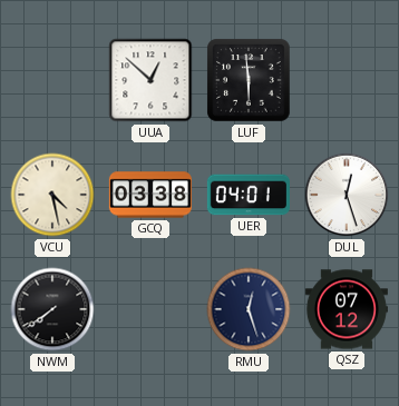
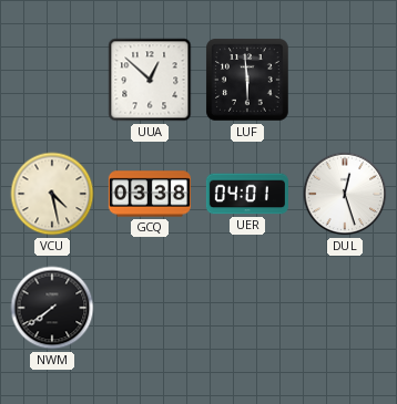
RMU: 12:27 -> none (249, 309)
QSZ: 07:12 -> none (347, 309)
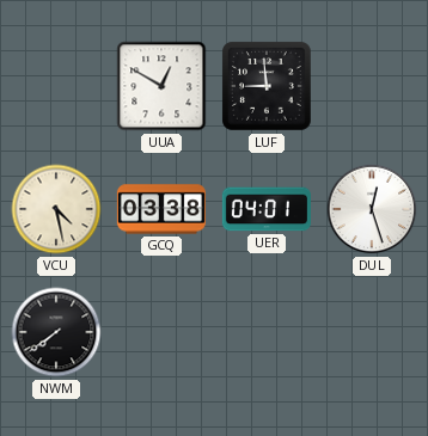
UUA: 12:52 -> 12:50 (161, 86)
LUF: 5:59 -> 8:59 (268, 87)
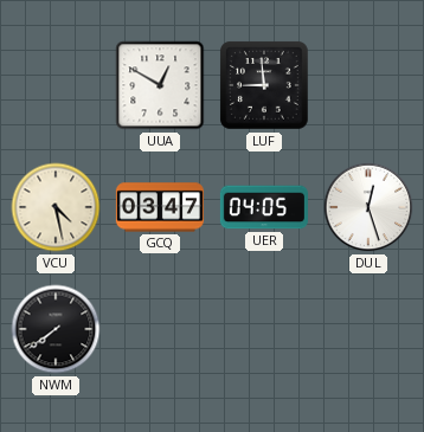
GCQ: 03:38 -> 03:47 (160, 207)
UER: 04:01 -> 04:05 (264, 207)
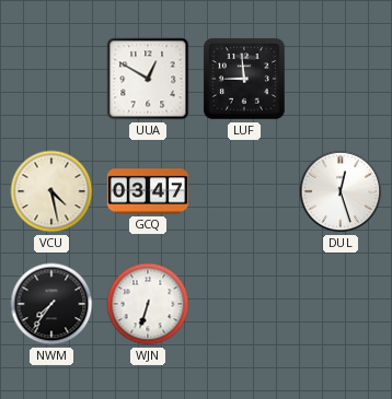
UER: 04:05 -> none (264, 207)
NWM: 7:39 -> 7:36 (51, 304)
WJN: none -> 6:33 (148, 304)
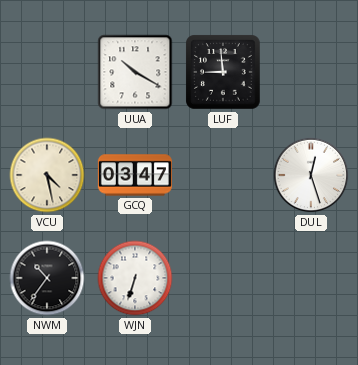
UUA: 12:50 -> 10:20 (135, 72)
NWM: 7:36 -> 10:36 (47, 278)
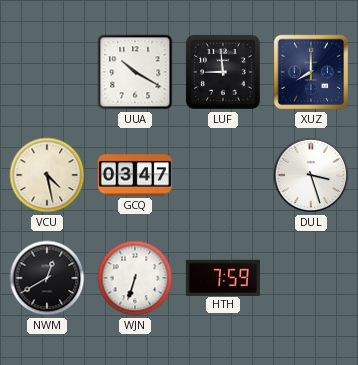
XUZ: none -> 8:00 (311, 72)
DUL: 12:27 -> 3:27 (311, 175)
NWM: 10:36 -> 12:40 (47, 278)
HTH: none -> 7:59 (223, 277)
